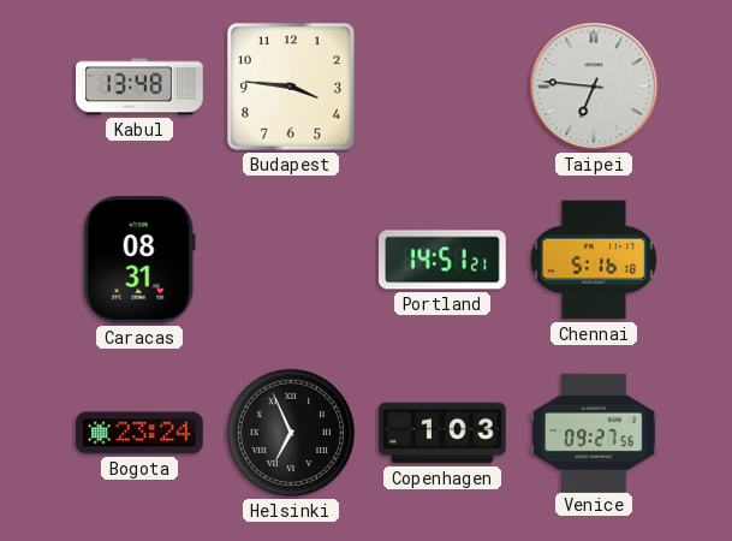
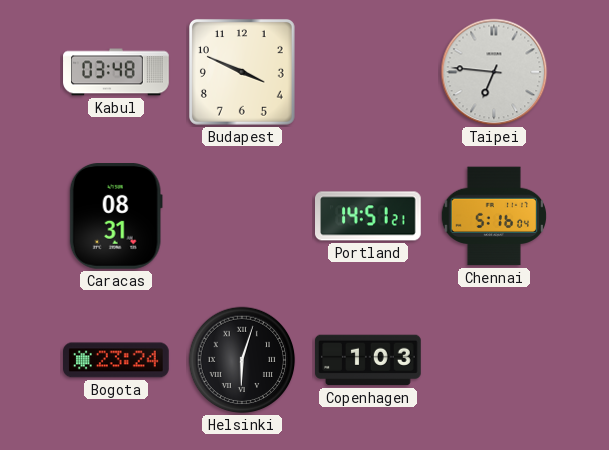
Kabul: 13:48 -> 03:48 (116, 72)
Budapest: 3:46 -> 3:49 (242, 72)
Chennai: 5:16:18 -> 5:16:04 (493, 216)
Helsinki: 6:56 -> 6:03 (242, 360)
Venice: 09:27 -> none (595, 432)
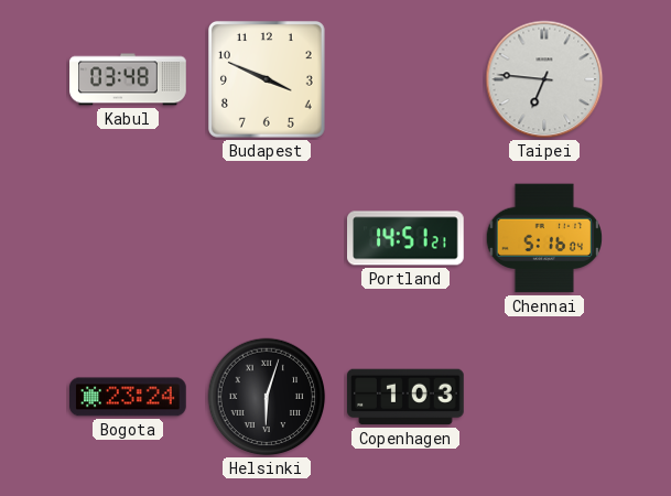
Caracas: 08:31 -> none (116, 217)
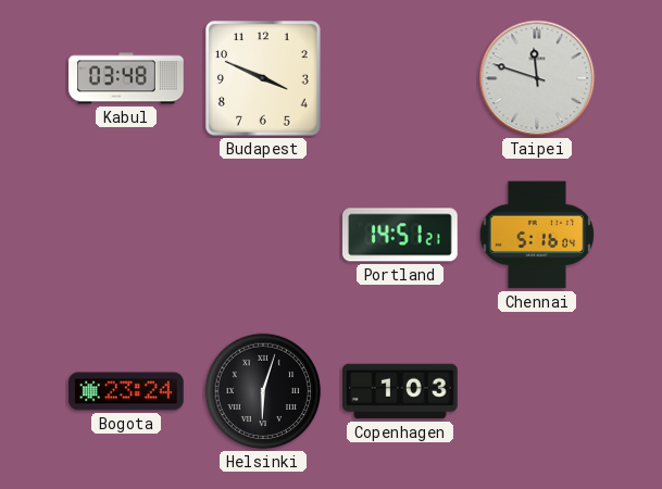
Taipei: 6:46 -> 11:48 (537, 78)
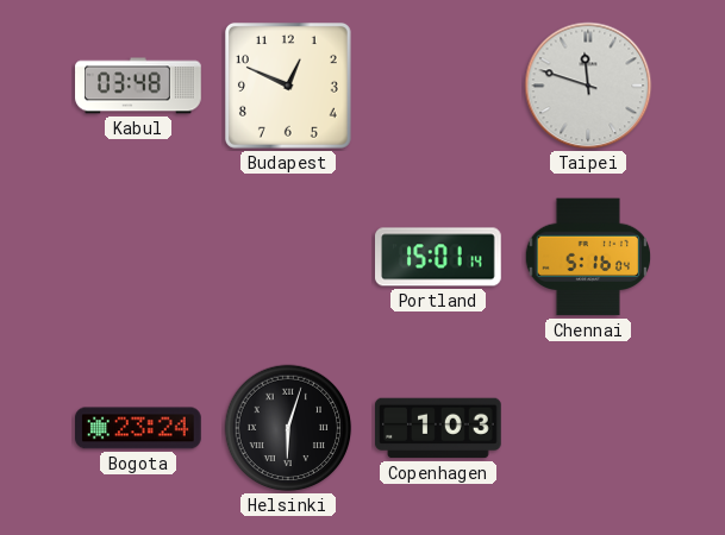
Budapest: 3:49 -> 12:49 (288, 86)
Portland: 14:51 -> 15:01 (439, 257)
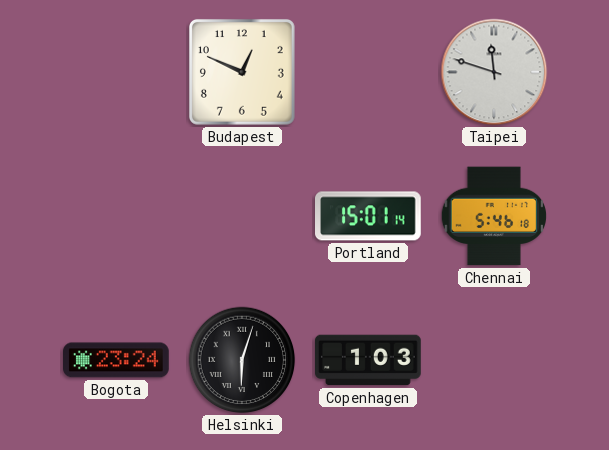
Kabul: 03:48 -> none (138, 86)
Chennai: 5:16 -> 5:46 (493, 216)
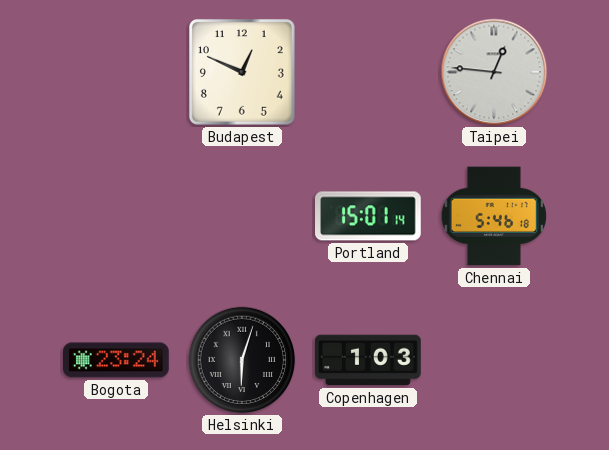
Taipei: 11:48 -> 12:46 (494, 72)
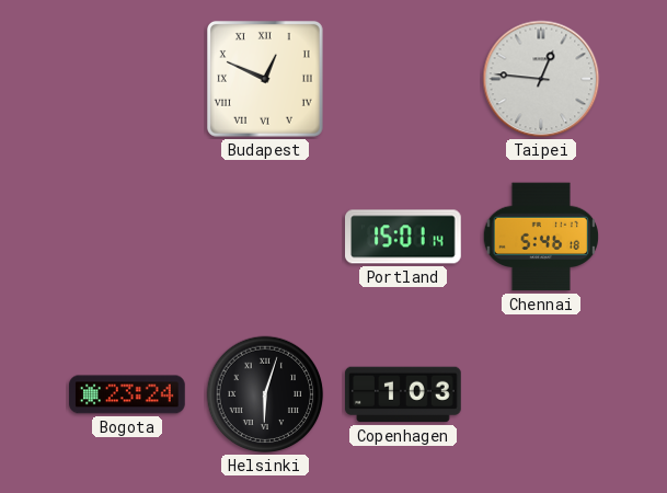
Budapest numerals: Arabic -> Roman (265, 79)
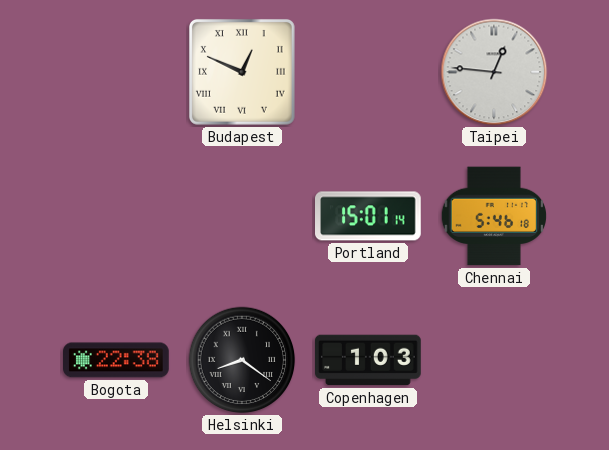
Bogota: 23:24 -> 22:38 (117, 360)
Helsinki: 6:03 -> 8:21 (242, 360)
